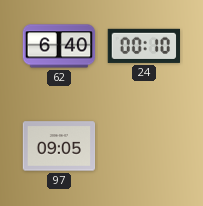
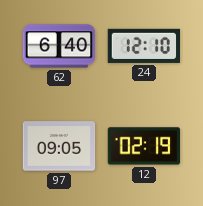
24: 00:10 -> 12:10 (143, 46)
12: none -> 02:19 (144, 146)
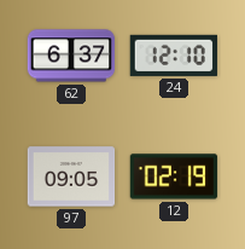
62: 6:40 -> 6:37 (71, 56)
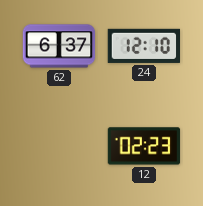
97: 09:05 -> none (71, 176)
12: 02:19 -> 02:23 (144, 146)
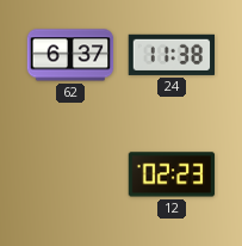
24: 12:10 -> 11:38 (170, 55)
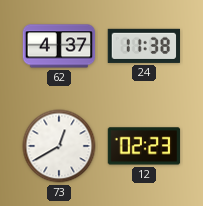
62: 6:37 -> 4:37 (59, 46)
73: none -> 12:40 (59, 146)
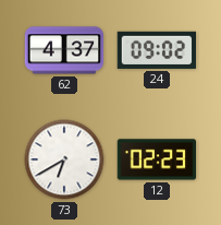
24: 11:38 -> 09:02 (156, 50)
73: 12:40 -> 6:40 (64, 159)
